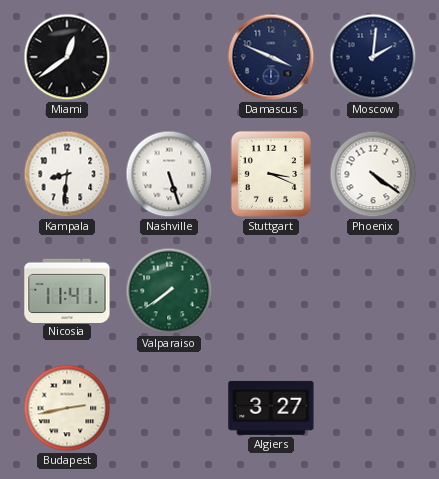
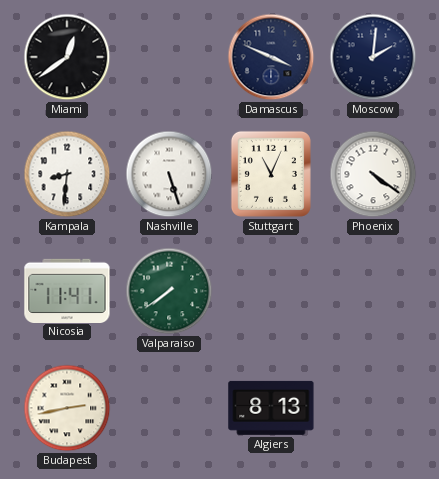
Stuttgart: 3:19 -> 11:04 (271, 174)
Algiers: 3:27 -> 8:13 (271, 408)
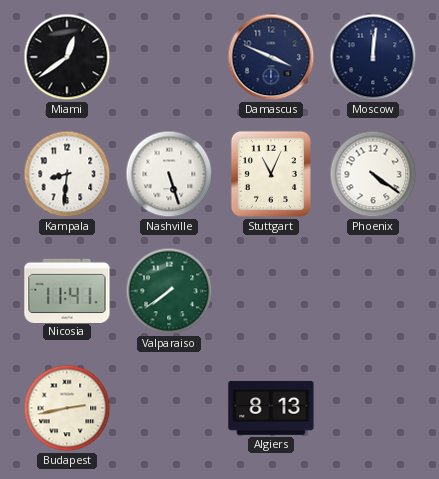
Moscow: 2:01 -> 12:01 (373, 57)
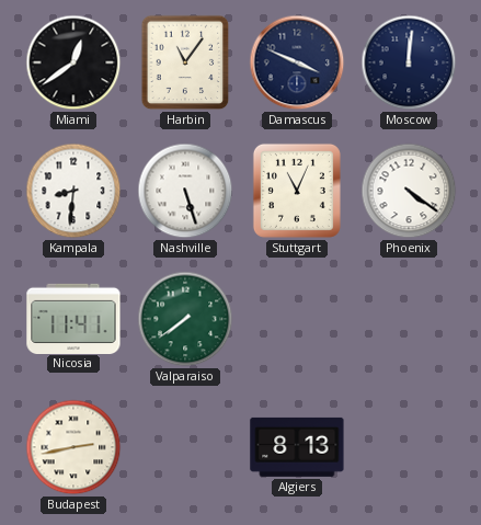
Harbin: none -> 11:06 (185, 62)
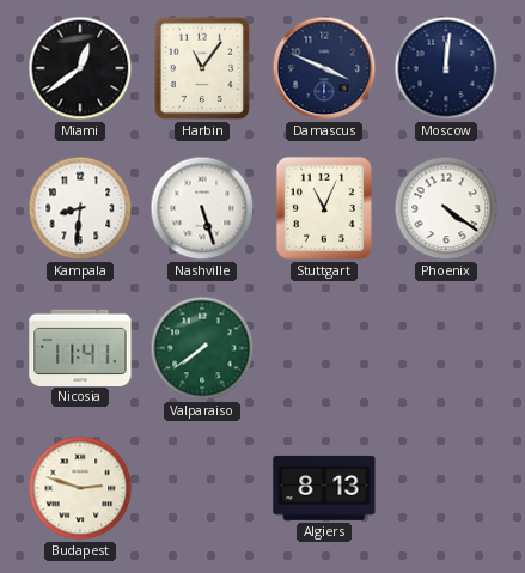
Budapest: 2:43 -> 2:48 (80, 488)
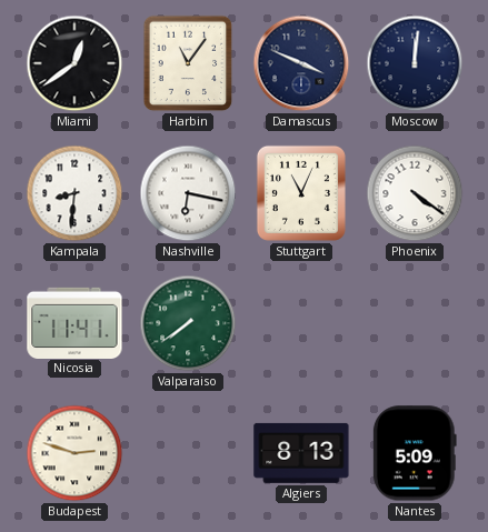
Nashville: 5:27 -> 6:17 (188, 193)
Nantes: none -> 5:09 (415, 453)
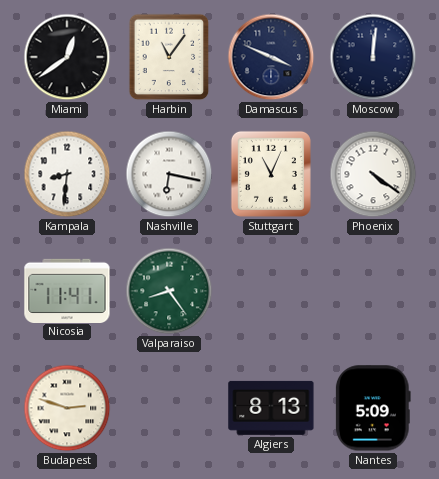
Valparaiso: 7:39 -> 8:24 (169, 291)
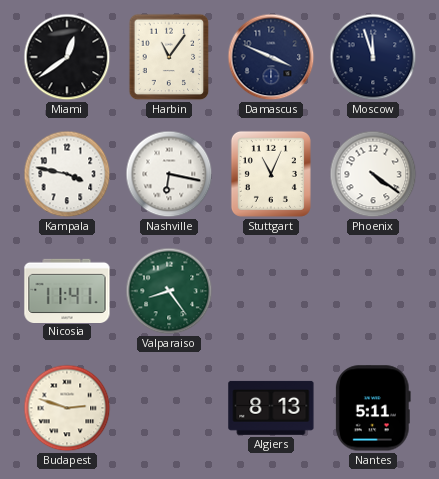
Moscow: 12:01 -> 11:57 (373, 57)
Kampala: 8:31 -> 3:47 (67, 174)
Nantes: 5:09 -> 5:11 (373, 408)
